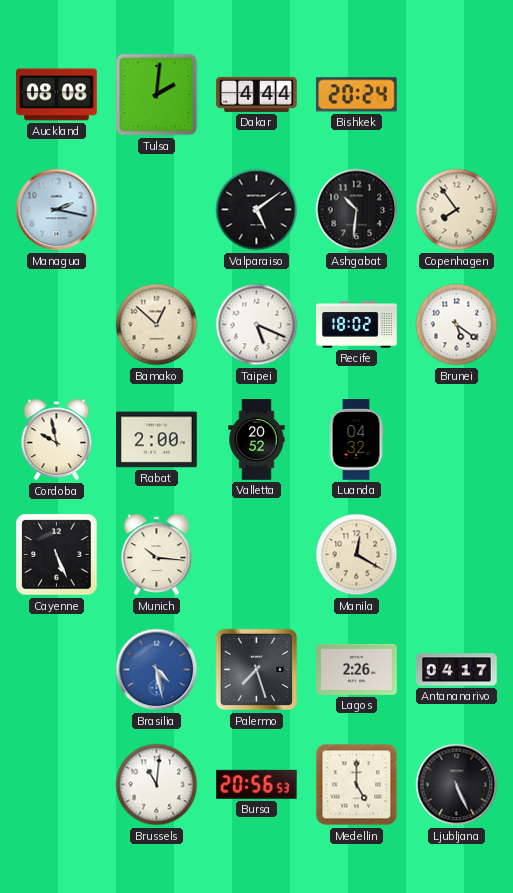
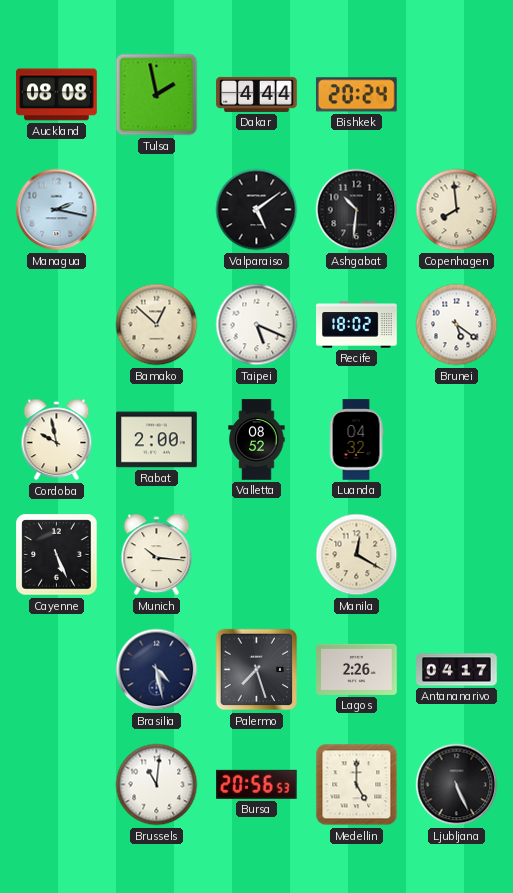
Tulsa: 2:01 -> 1:58 (157, 95)
Copenhagen: 7:54 -> 7:59 (457, 210)
Valletta: 20:52 -> 08:52 (257, 440)
Brasilia dial: blue -> navy (157, 670)
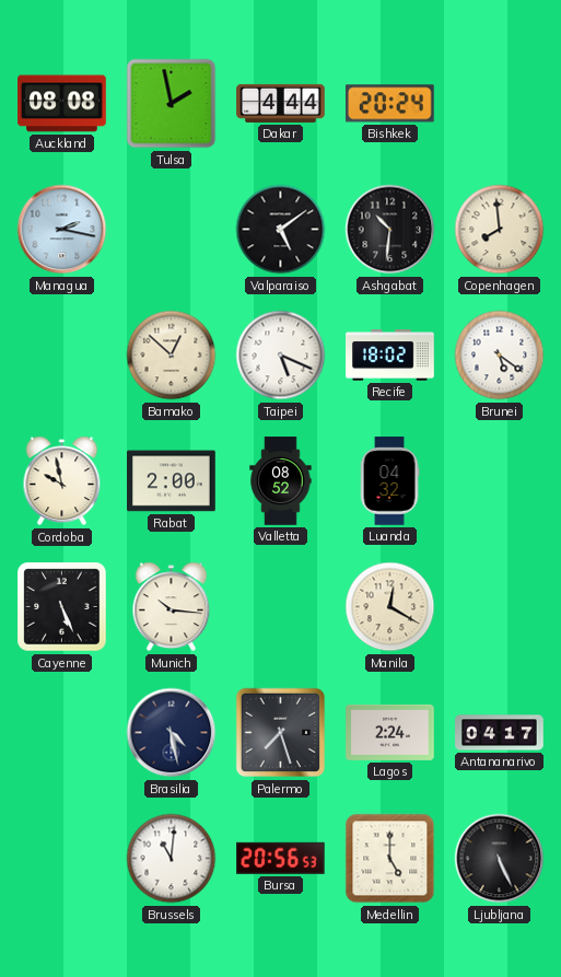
Lagos: 2:26 -> 2:24 (390, 732)
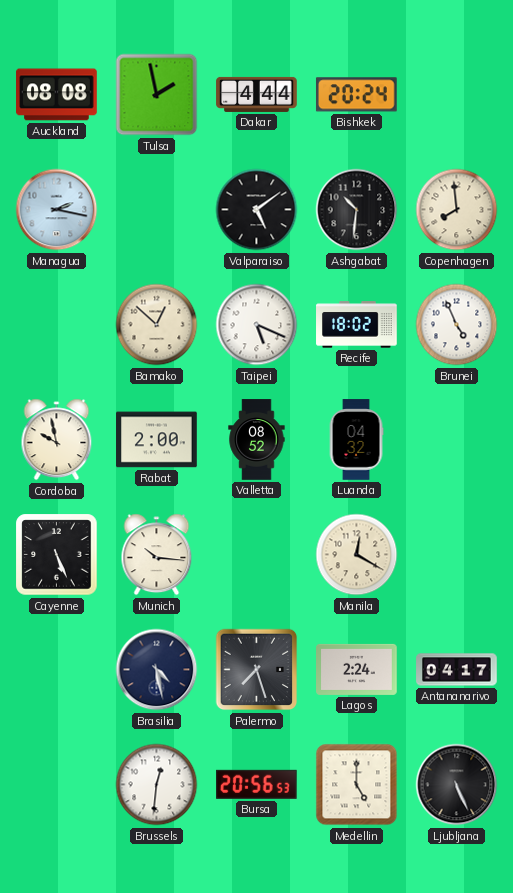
Brunei: 5:21 -> 4:56 (457, 325)
Brussels: 11:01 -> 12:31 (157, 785)
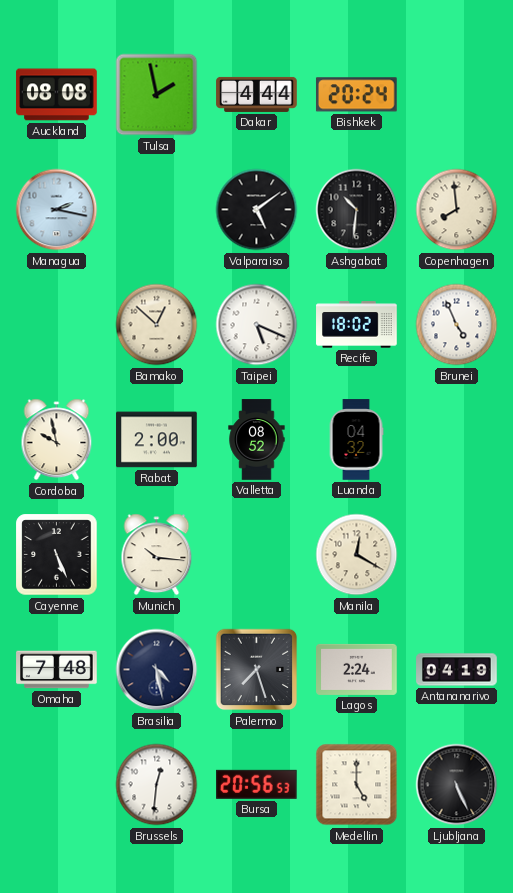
Omaha: none -> 7:48 (57, 670)
Antananarivo: 04:17 -> 04:19 (457, 670)
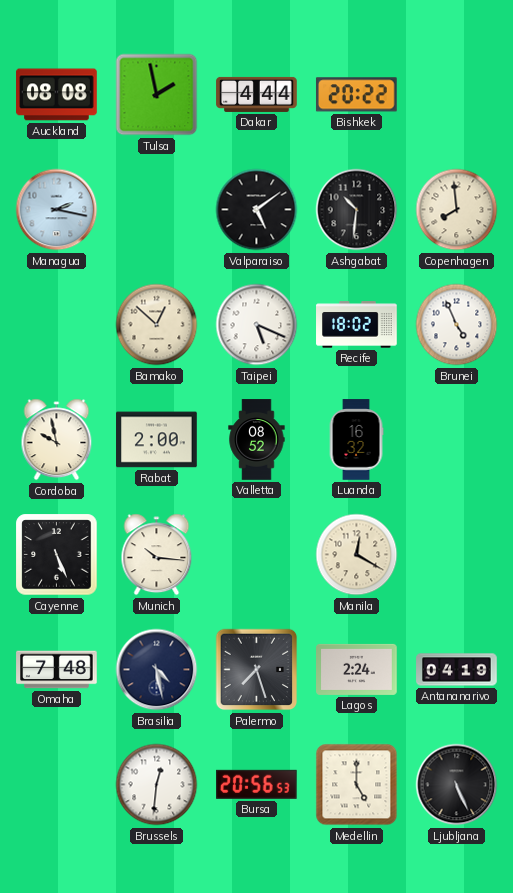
Bishkek: 20:24 -> 20:22 (357, 95)
Luanda: 04:32 -> 16:32 (356, 440)
